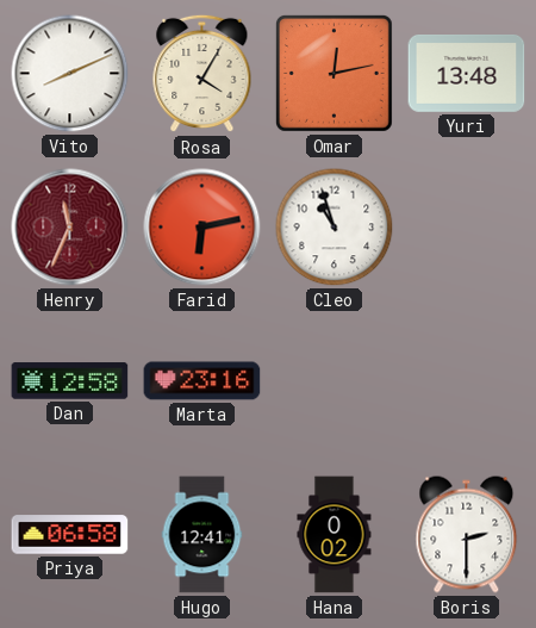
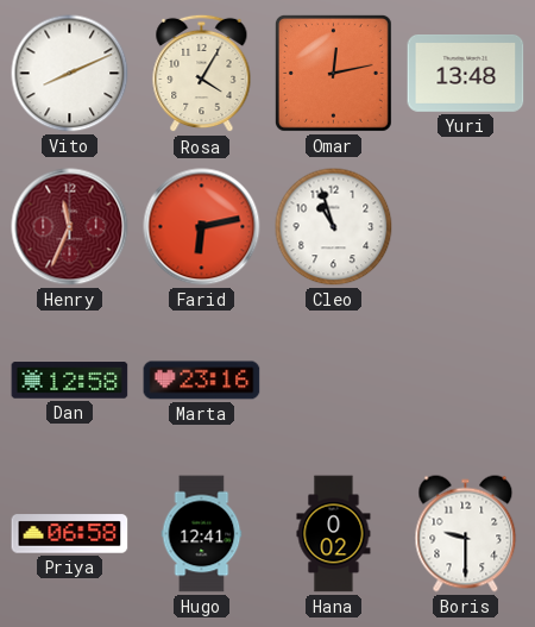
Boris: 2:30 -> 9:30 (466, 534)
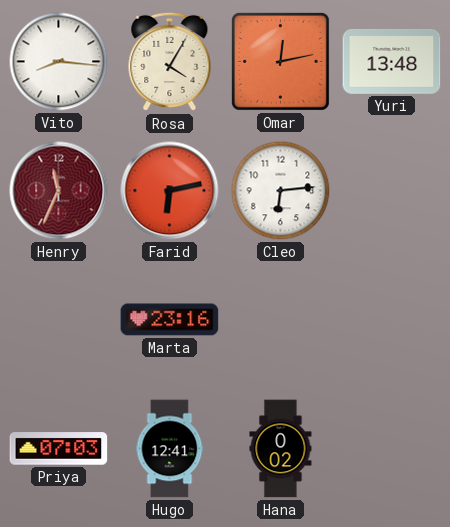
Vito: 8:11 -> 8:16 (59, 62)
Cleo: 10:57 -> 6:14 (281, 191)
Dan: 12:58 -> none (70, 381)
Priya: 06:58 -> 07:03 (59, 449)
Boris: 9:30 -> none (466, 534)
